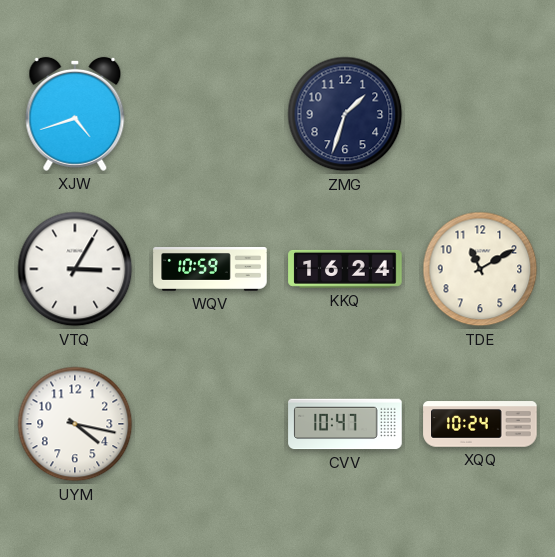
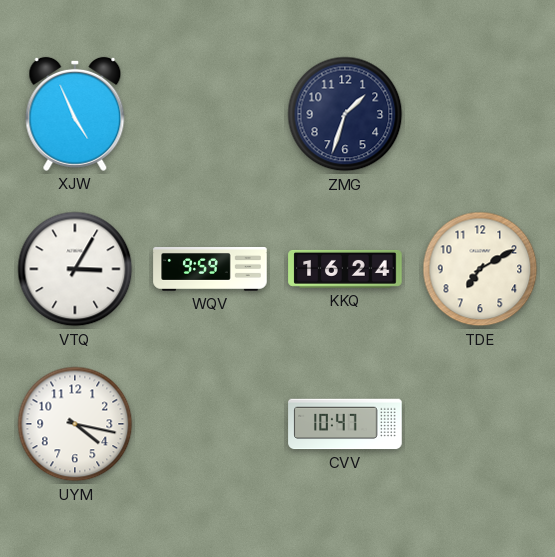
XJW: 4:42 -> 4:56 (75, 114)
WQV: 10:59 -> 9:59 (210, 270)
TDE: 11:10 -> 7:10 (480, 269)
XQQ: 10:24 -> none (480, 424)
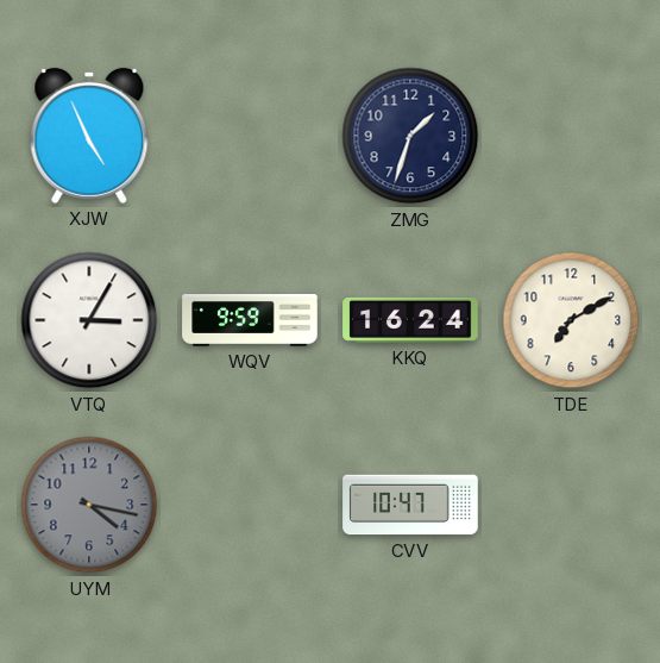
UYM dial: white -> grey (89, 505)
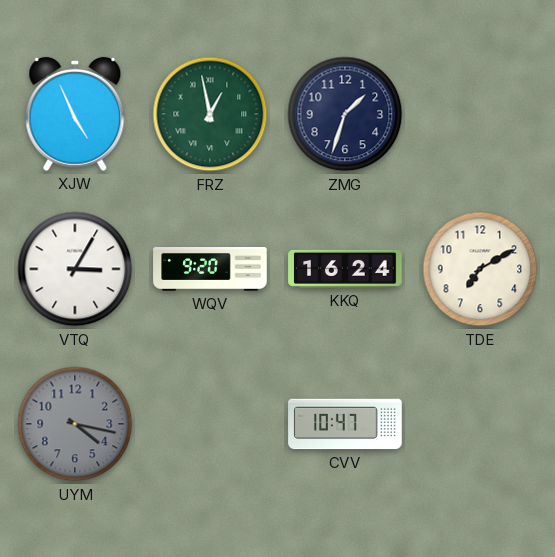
FRZ: none -> 12:58 (210, 114)
WQV: 9:59 -> 9:20 (210, 270)
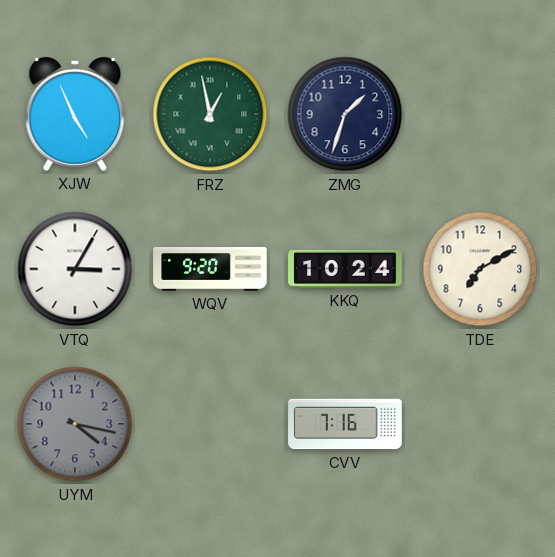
KKQ: 16:24 -> 10:24 (345, 269)
CVV: 10:47 -> 7:16 (345, 424)
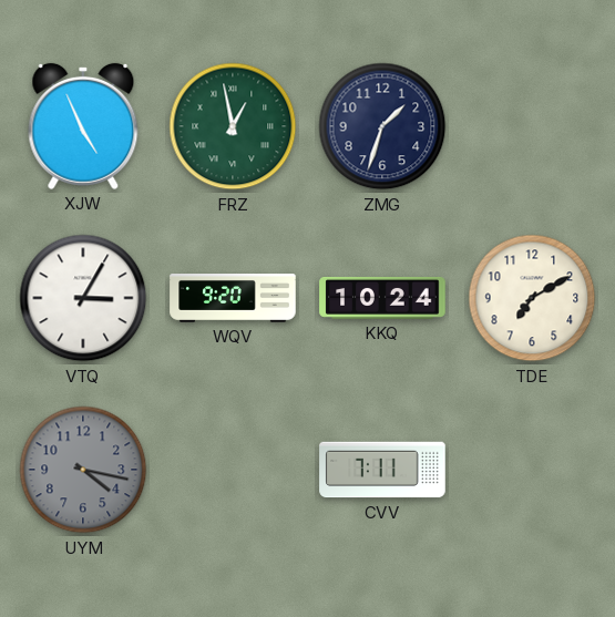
CVV: 7:16 -> 7:11 (382, 470)
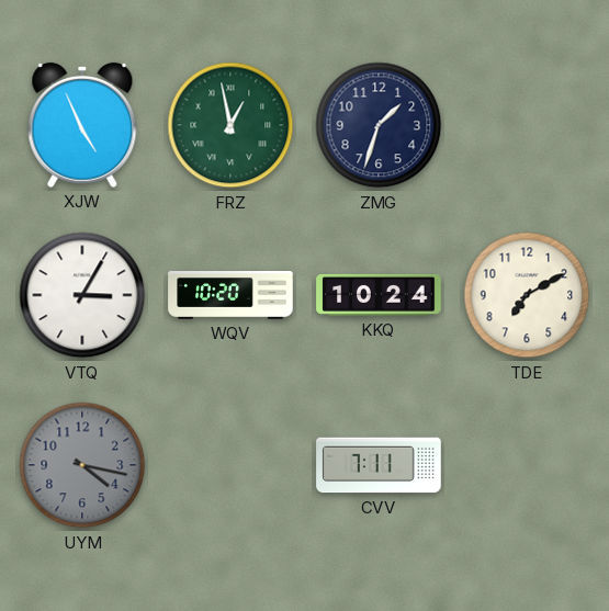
WQV: 9:20 -> 10:20 (230, 296)
